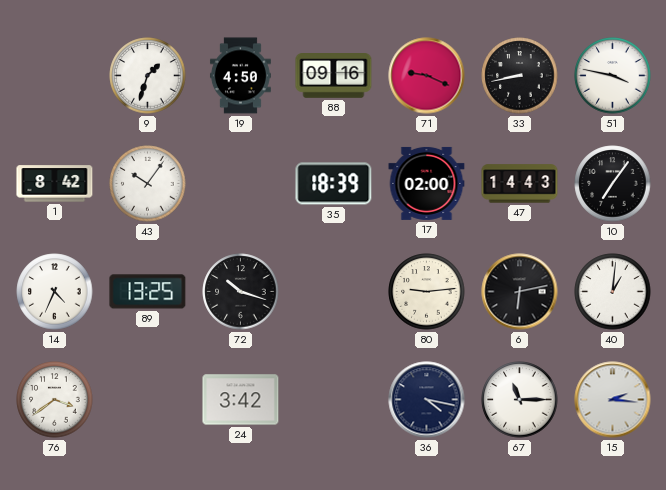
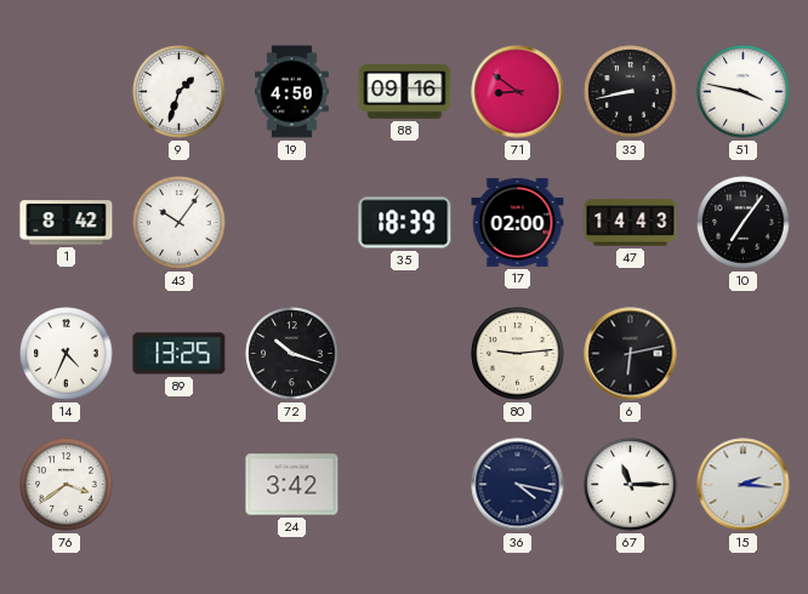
71: 9:19 -> 8:51 (518, 92)
40: 1:01 -> none (613, 292)
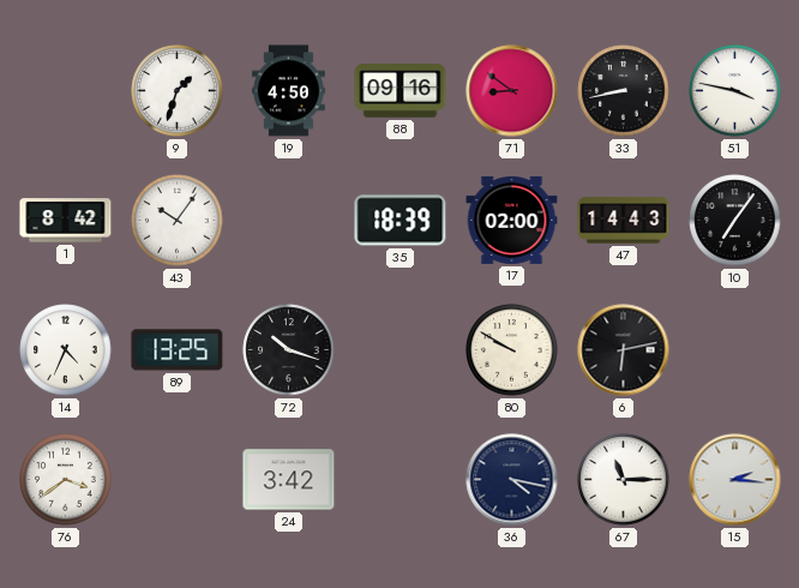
80: 9:14 -> 9:50 (512, 350)
